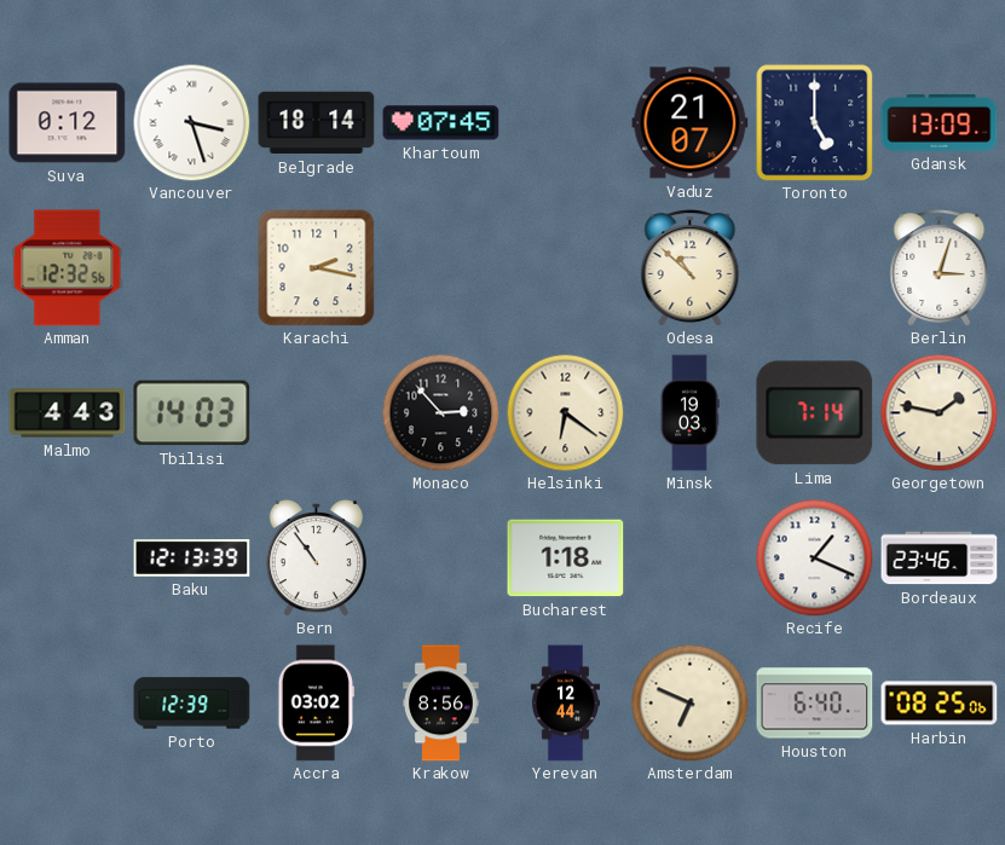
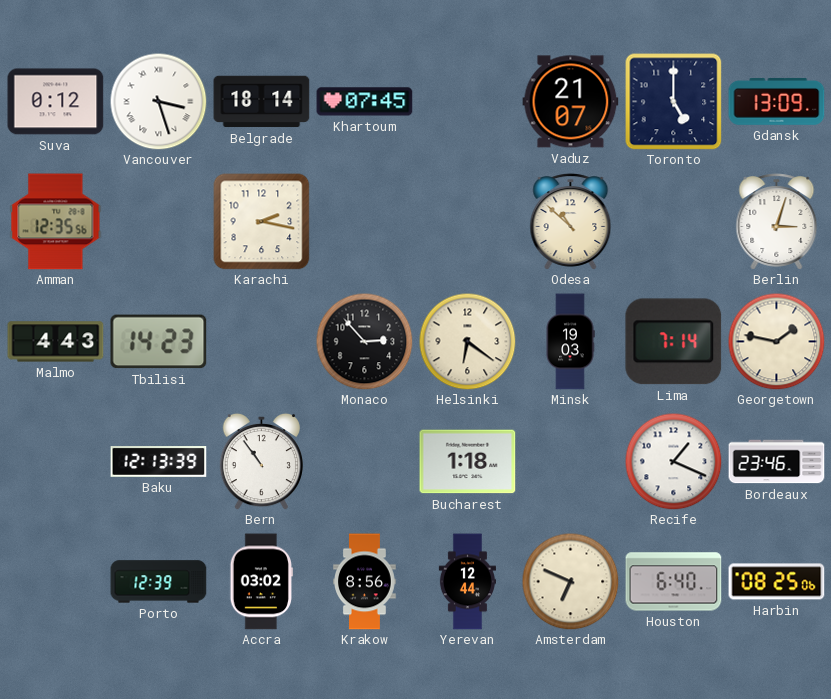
Amman: 12:32 -> 12:35 (56, 222)
Tbilisi: 14:03 -> 14:23 (159, 342)
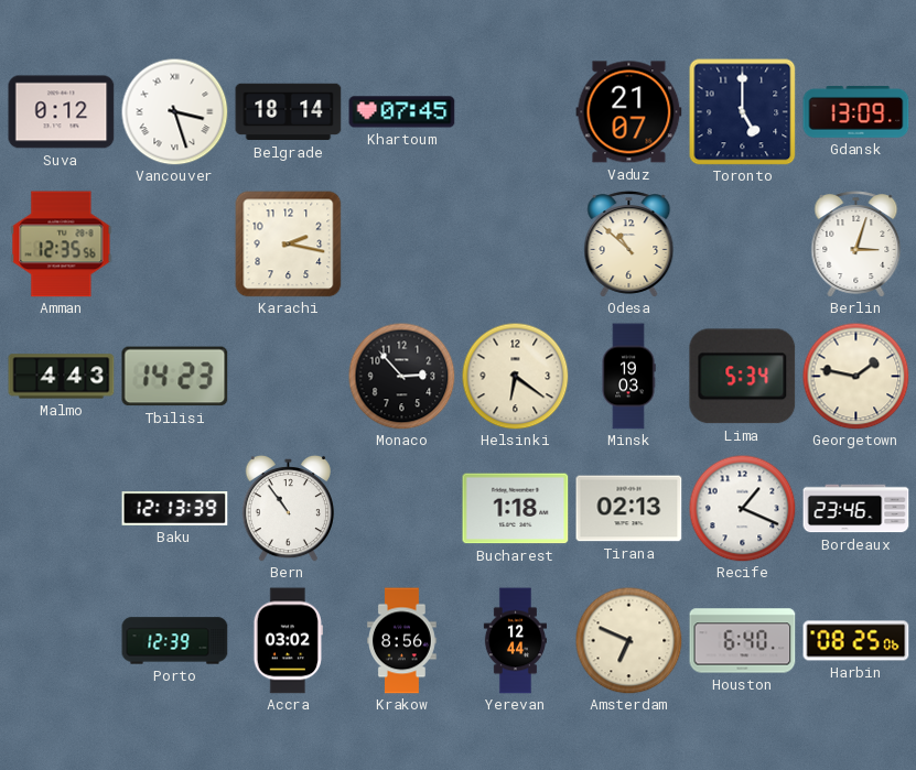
Lima: 7:14 -> 5:34 (743, 377)
Tirana: none -> 02:13 (629, 509)
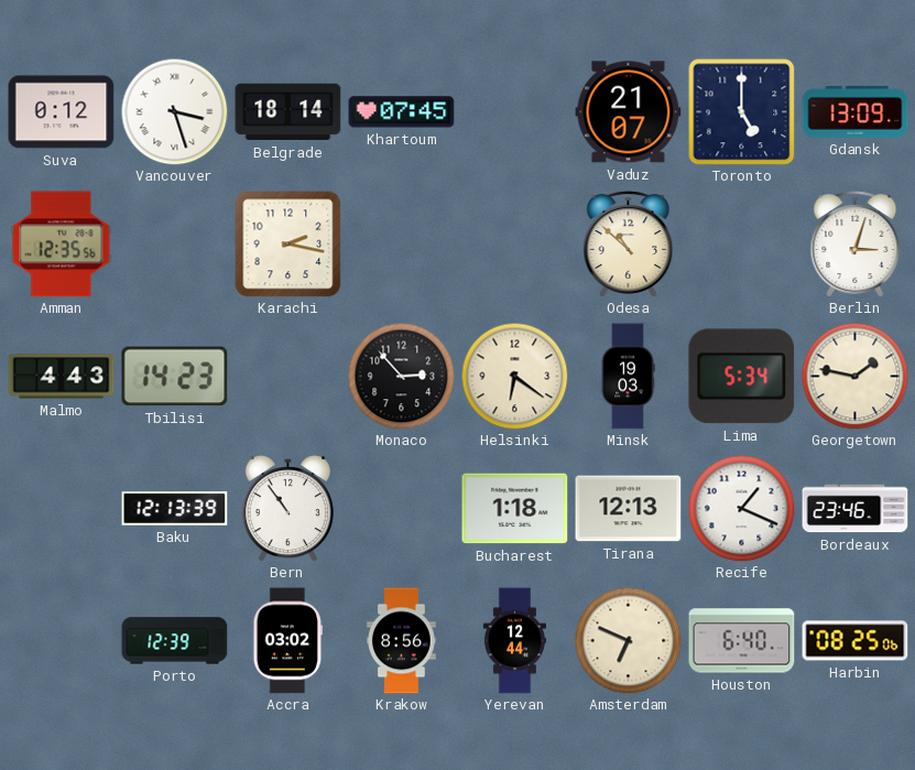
Tirana: 02:13 -> 12:13 (629, 509)
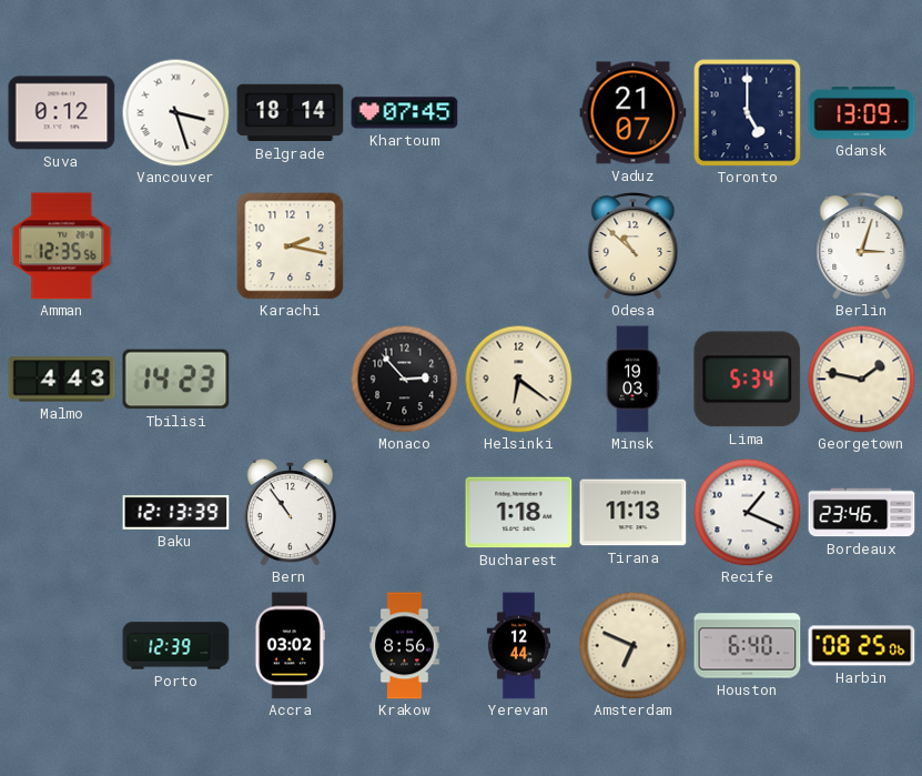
Tirana: 12:13 -> 11:13 (634, 513)
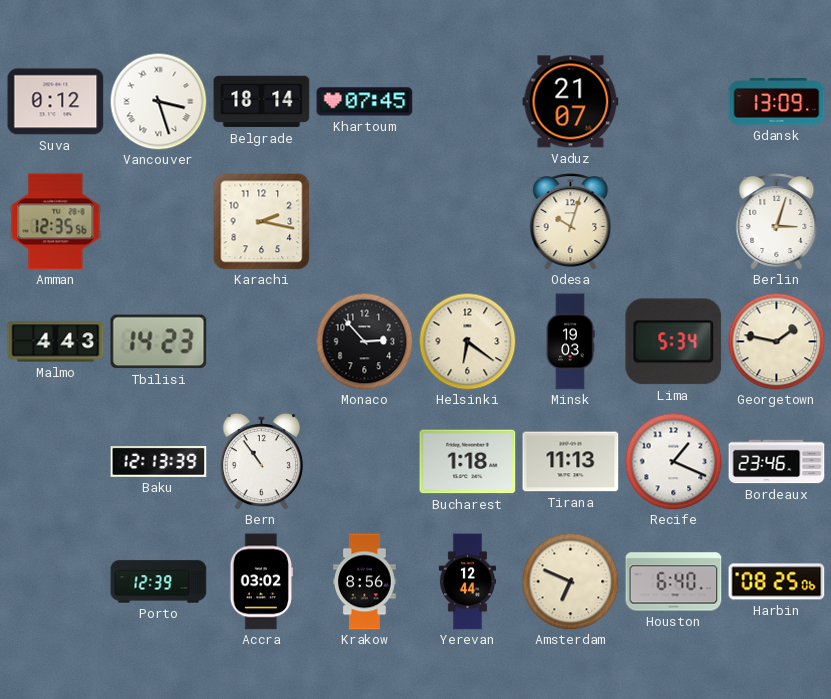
Toronto: 5:00 -> none (748, 113)
Odesa: 10:52 -> 10:03 (571, 222)
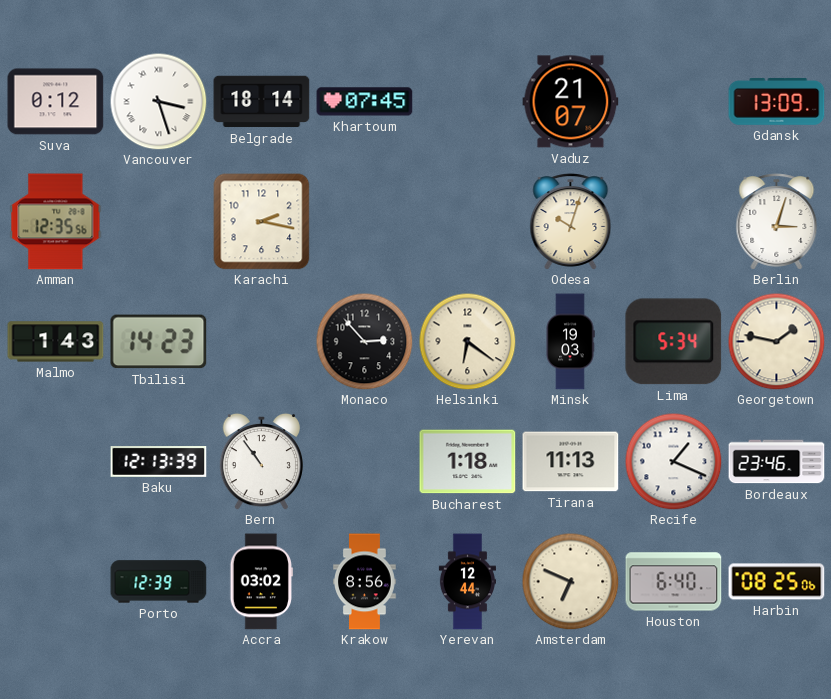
Malmo: 4:43 -> 1:43 (56, 342)
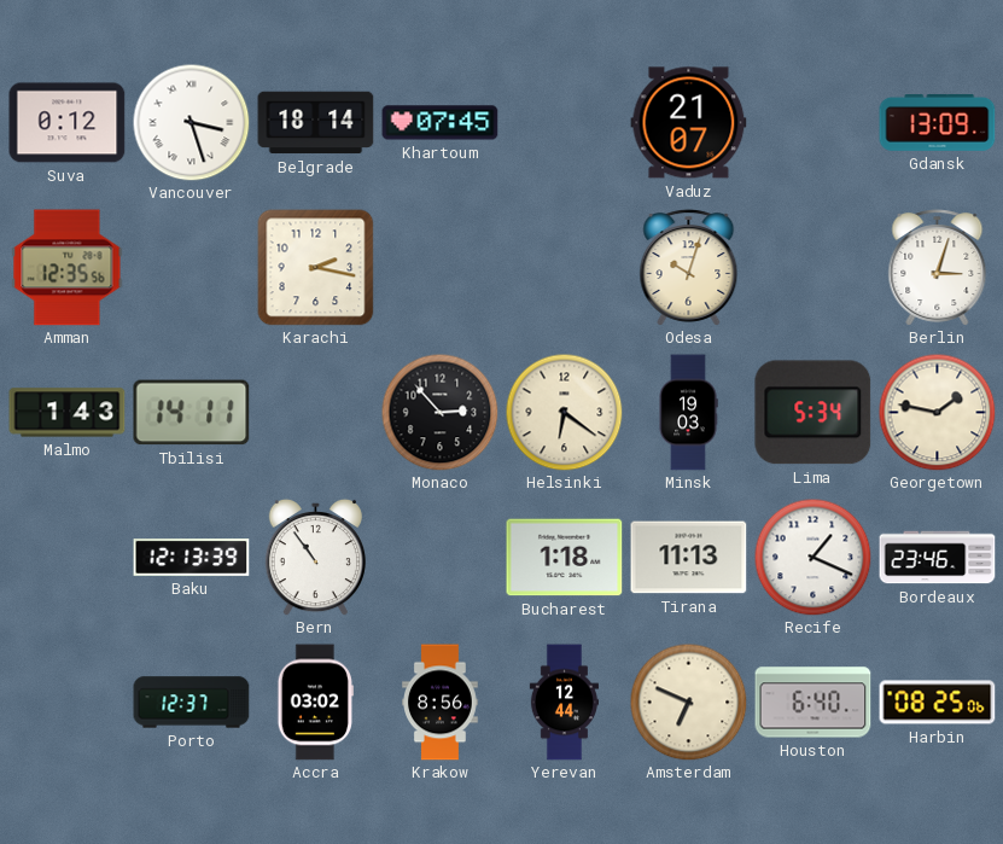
Tbilisi: 14:23 -> 14:11 (192, 413)
Porto: 12:39 -> 12:37 (192, 703)
